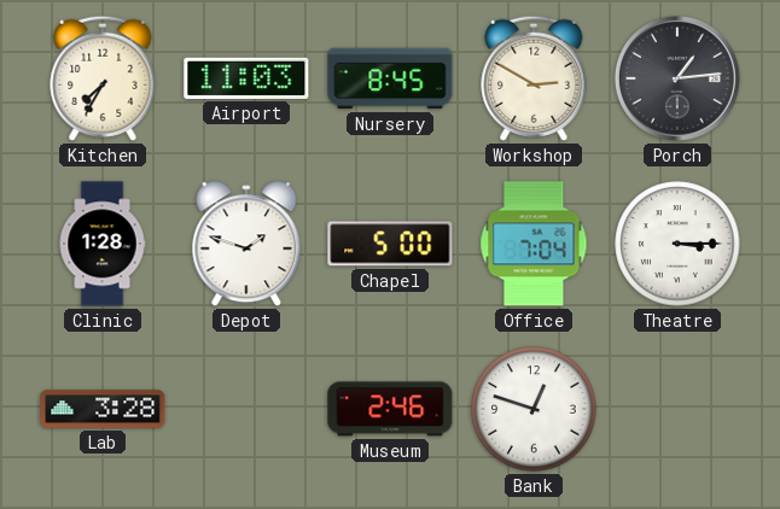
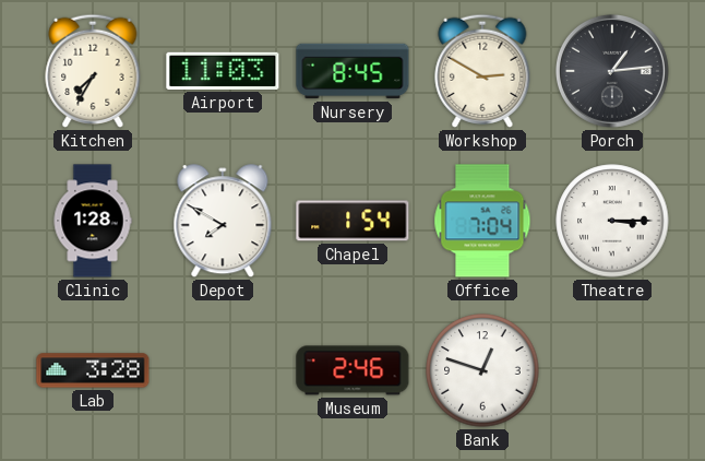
Depot: 1:48 -> 7:50 (223, 222)
Chapel: 5:00 -> 1:54 (352, 221)
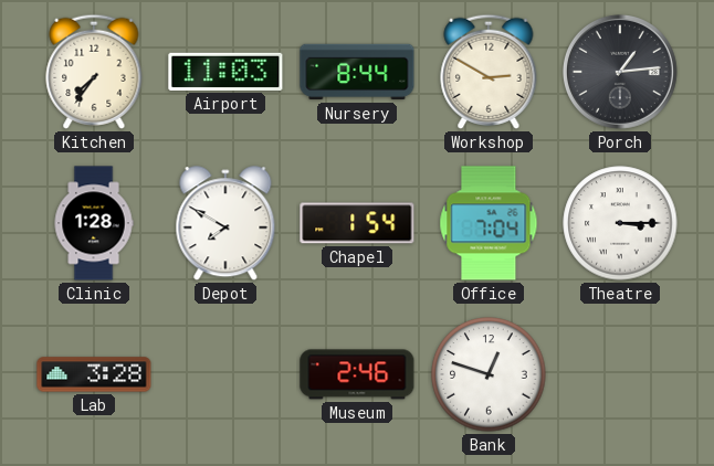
Kitchen: 7:35 -> 7:36 (94, 72)
Nursery: 8:45 -> 8:44 (357, 72)
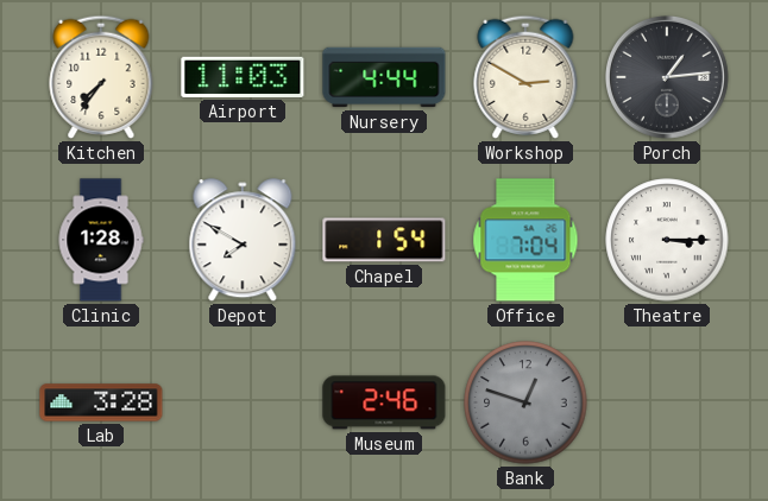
Nursery: 8:44 -> 4:44 (384, 77)
Bank dial: white -> grey (525, 402)
